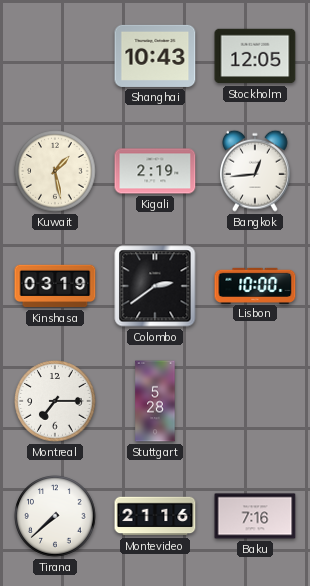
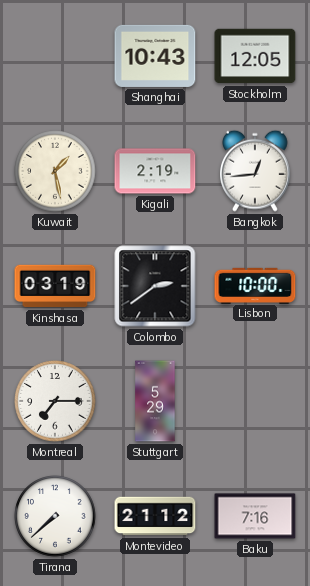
Stuttgart: 5:28 -> 5:29 (155, 401)
Montevideo: 21:16 -> 21:12 (155, 516)
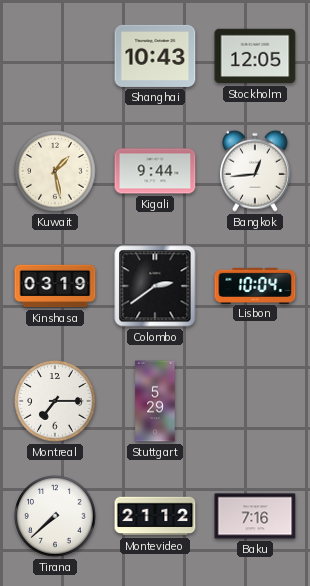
Kigali: 2:19 -> 9:44 (155, 171)
Lisbon: 10:00 -> 10:04 (255, 285)
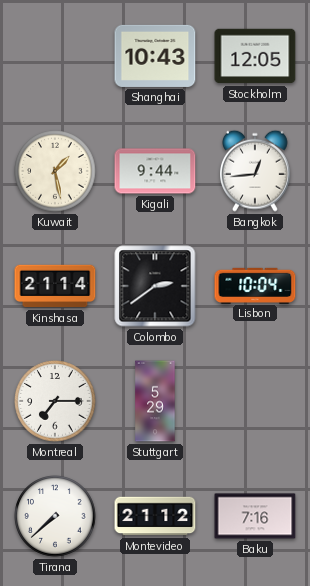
Kinshasa: 03:19 -> 21:14 (55, 286)
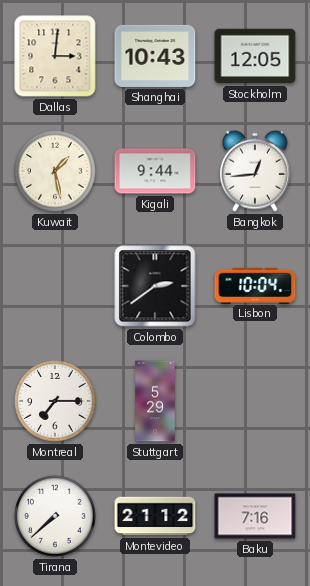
Dallas: none -> 3:01 (55, 56)
Kinshasa: 21:14 -> none (55, 286)
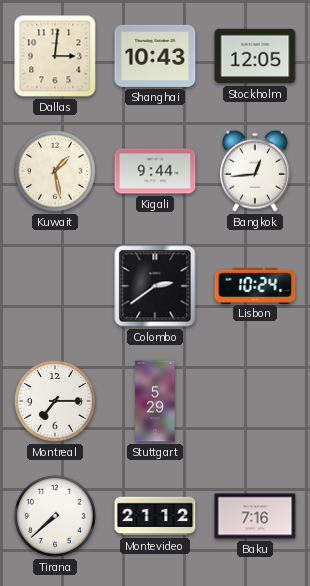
Lisbon: 10:04 -> 10:24 (255, 285)
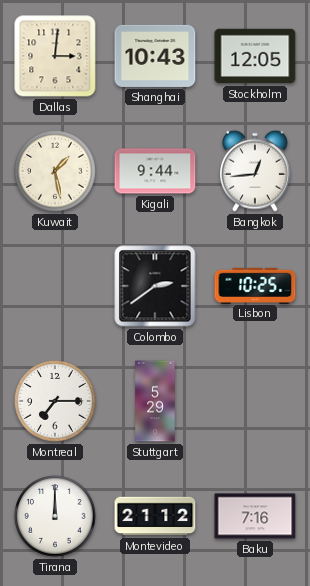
Lisbon: 10:24 -> 10:25 (255, 285)
Tirana: 7:38 -> 12:00 (55, 516)
